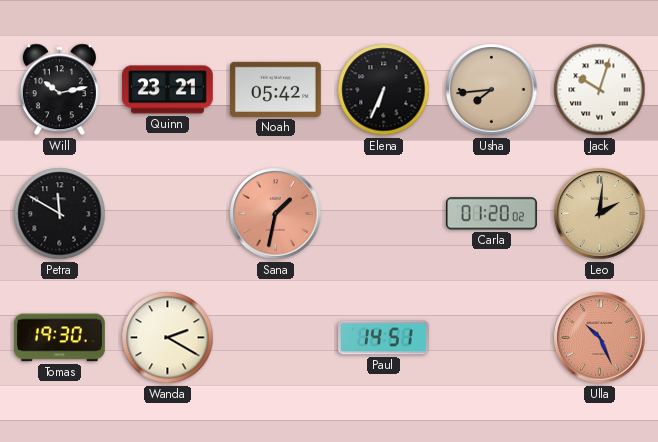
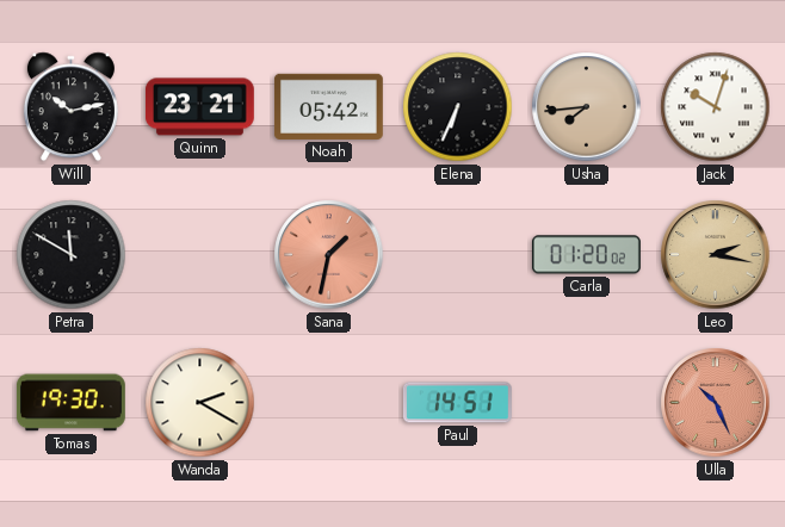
Leo: 2:01 -> 2:17 (716, 255)
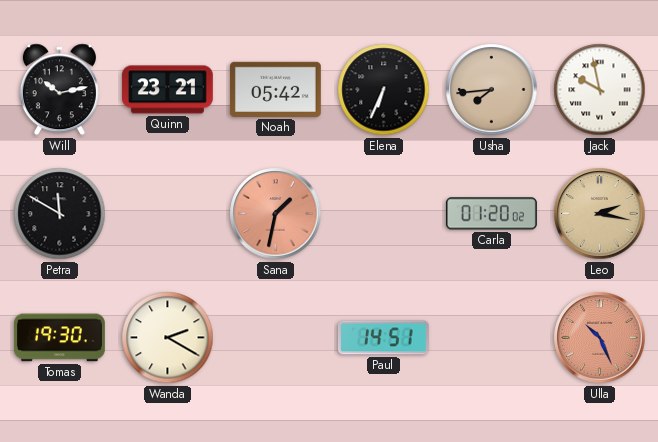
Jack: 10:03 -> 9:58 (600, 90)
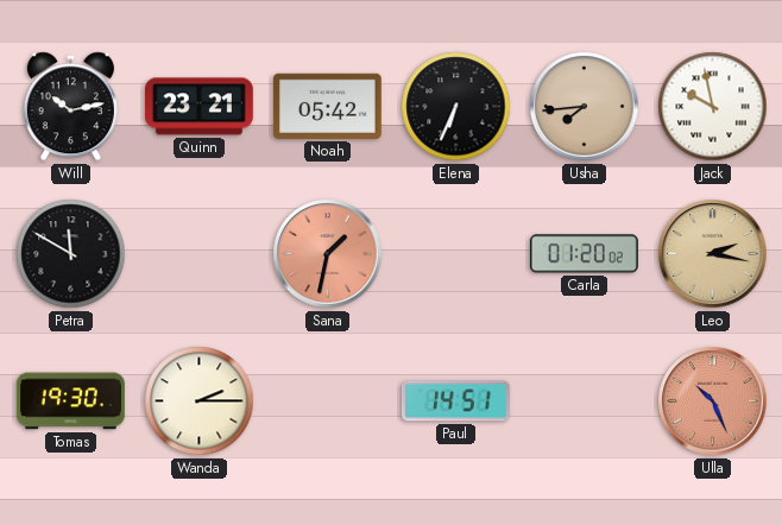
Wanda: 2:20 -> 2:15 (200, 401)
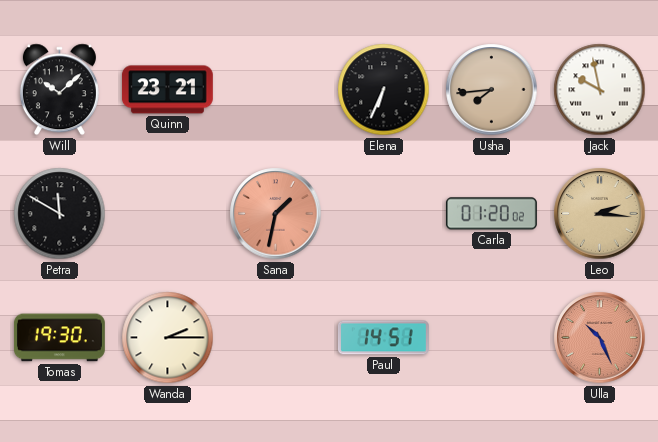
Will: 10:13 -> 10:08 (59, 90)
Noah: 05:42 -> none (327, 106)
Leo: 2:17 -> 2:16 (600, 214)
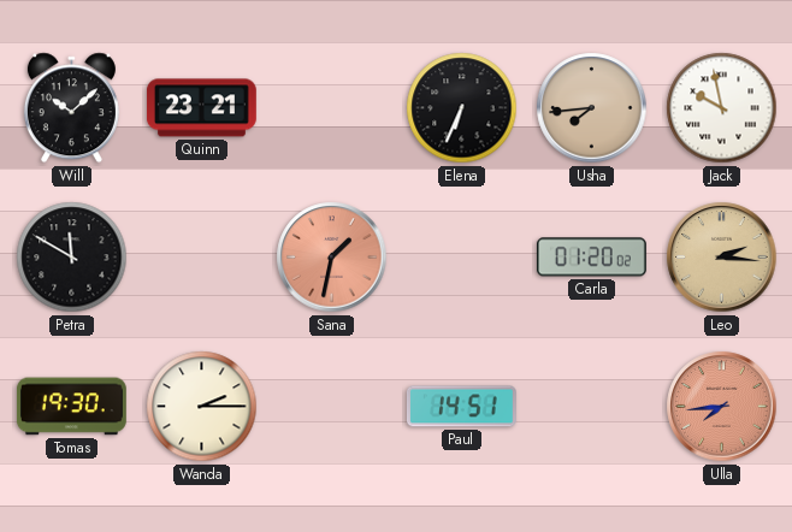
Ulla: 10:26 -> 7:44 (722, 407)
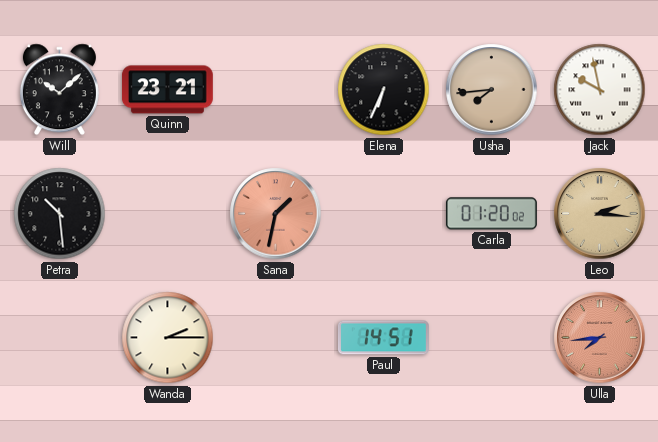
Petra: 11:50 -> 10:29 (60, 214)
Tomas: 19:30 -> none (71, 407)
